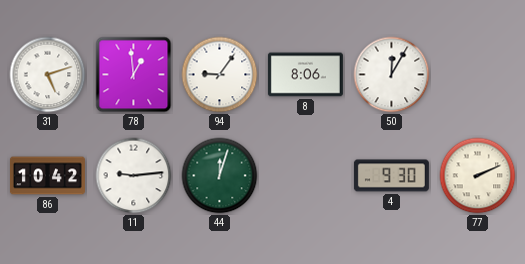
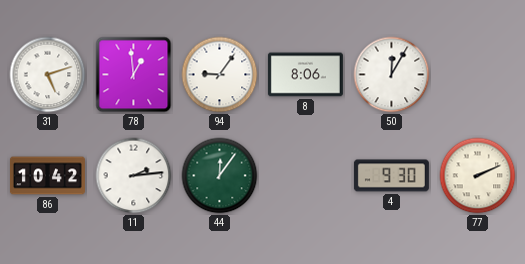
11: 9:14 -> 2:14 (134, 176)
44: 12:03 -> 12:06 (220, 176)
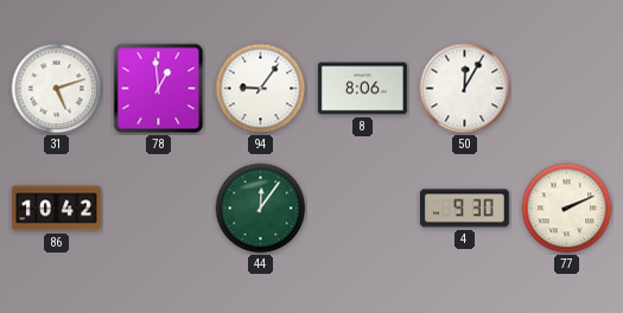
11: 2:14 -> none (134, 176)
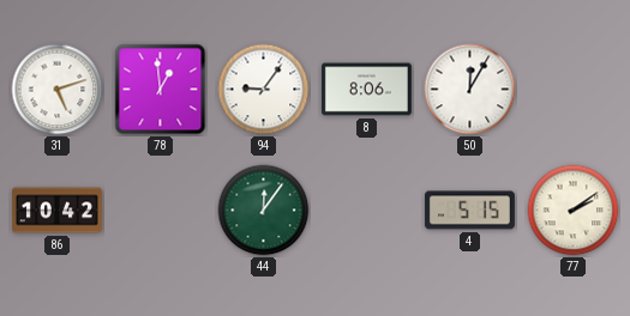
4: 9:30 -> 5:15 (469, 211)
77: 2:11 -> 2:09 (574, 211)
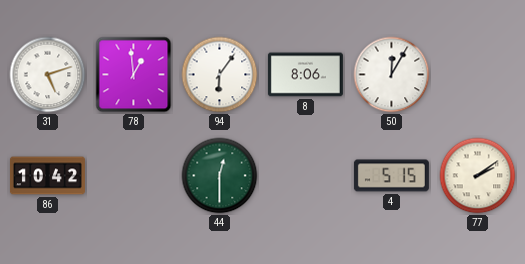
94: 9:06 -> 6:06 (220, 75)
44: 12:06 -> 12:30 (220, 176)
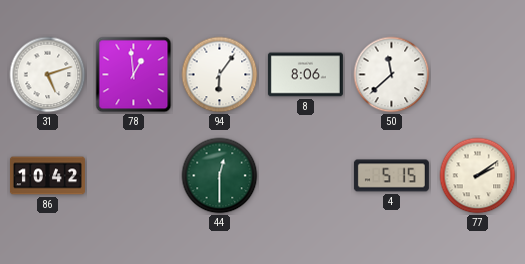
50: 12:05 -> 11:38 (392, 75)
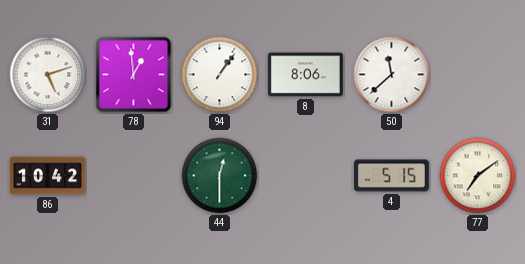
94: 6:06 -> 1:06 (220, 75)
77: 2:09 -> 7:09 (478, 176)
